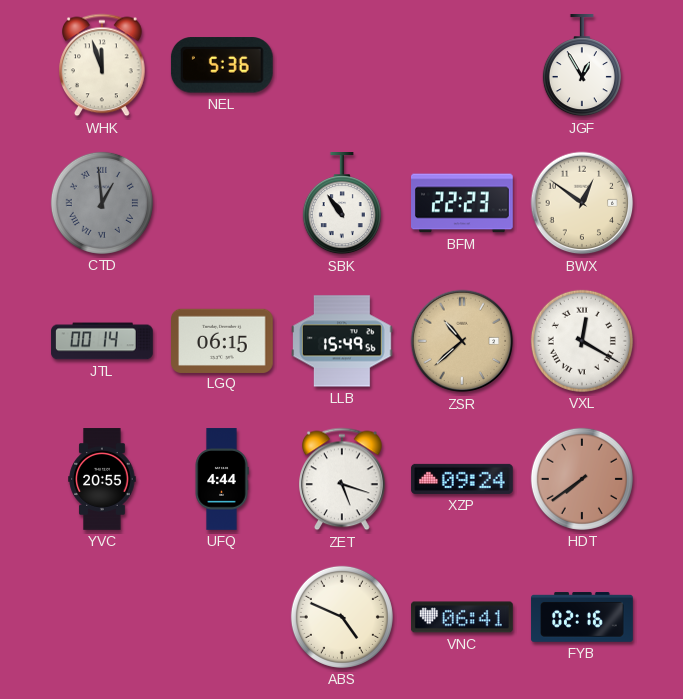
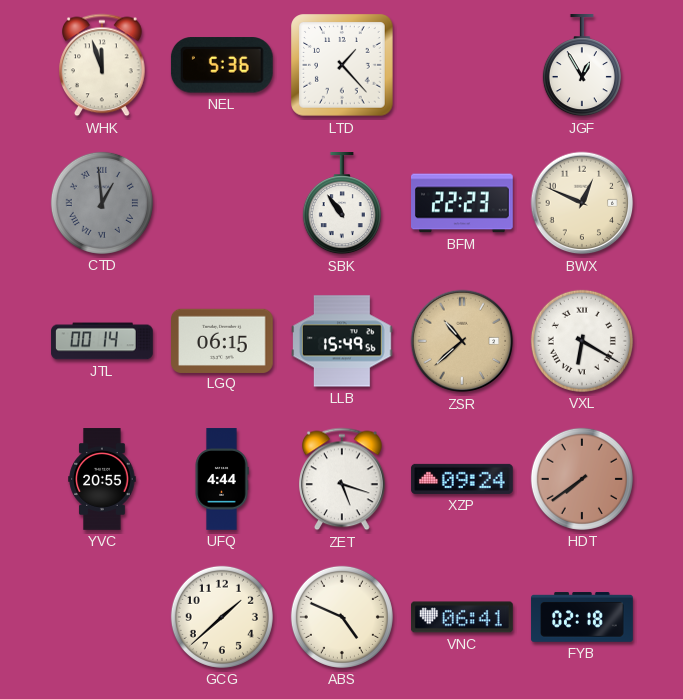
LTD: none -> 1:23 (342, 65)
BWX: 12:51 -> 12:49 (582, 203)
VXL: 12:20 -> 6:20 (582, 341)
GCG: none -> 1:38 (222, 617)
FYB: 02:16 -> 02:18 (582, 617)
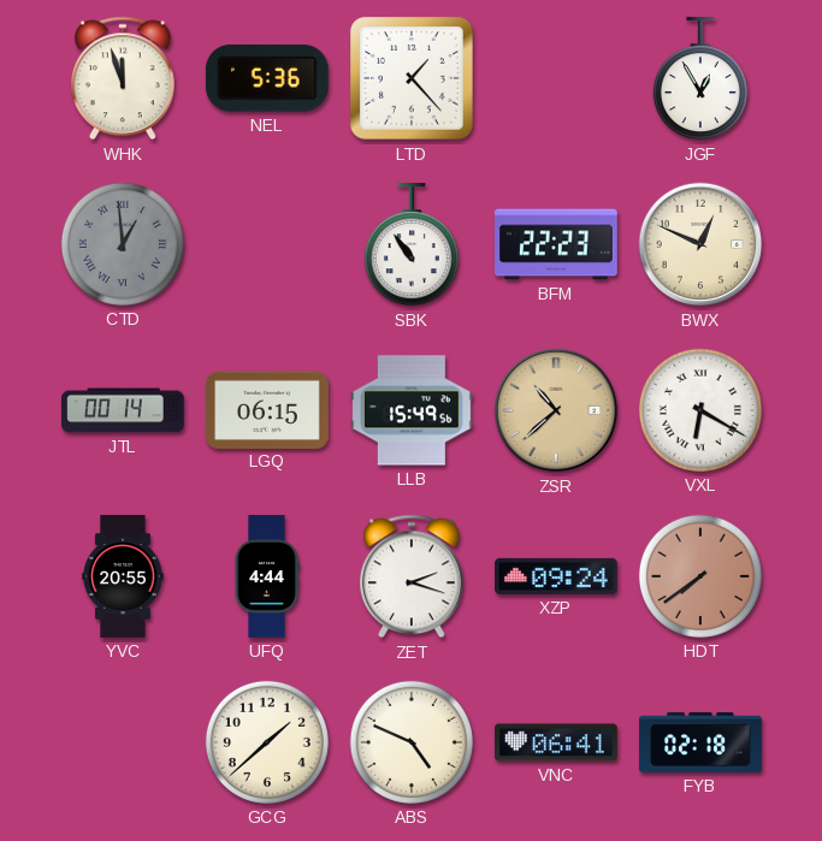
ZET: 5:18 -> 2:18 (413, 576)
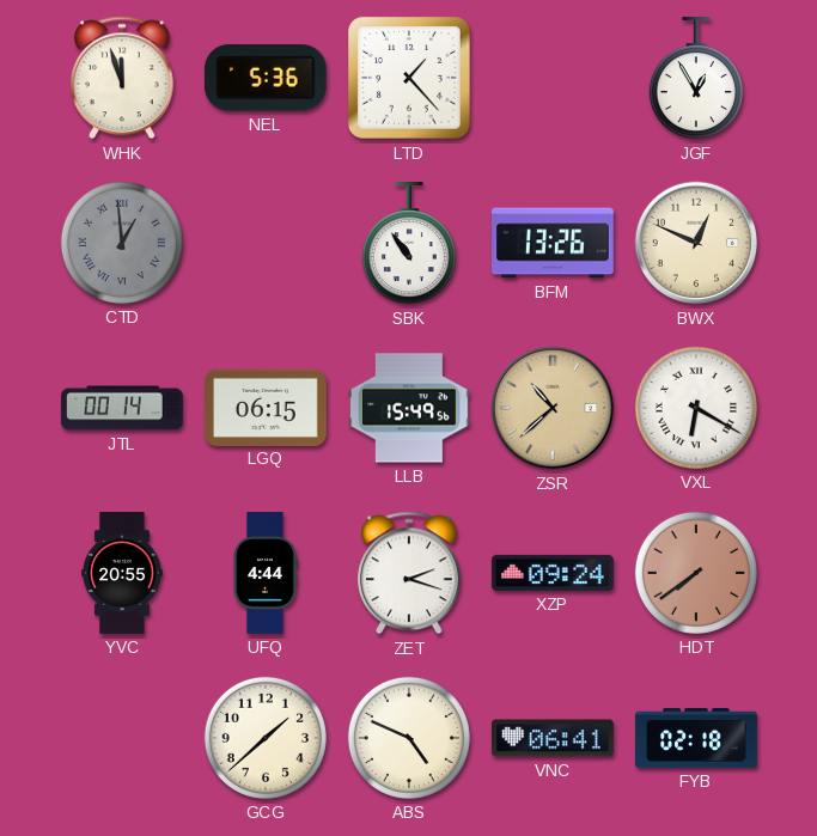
BFM: 22:23 -> 13:26 (553, 243)
